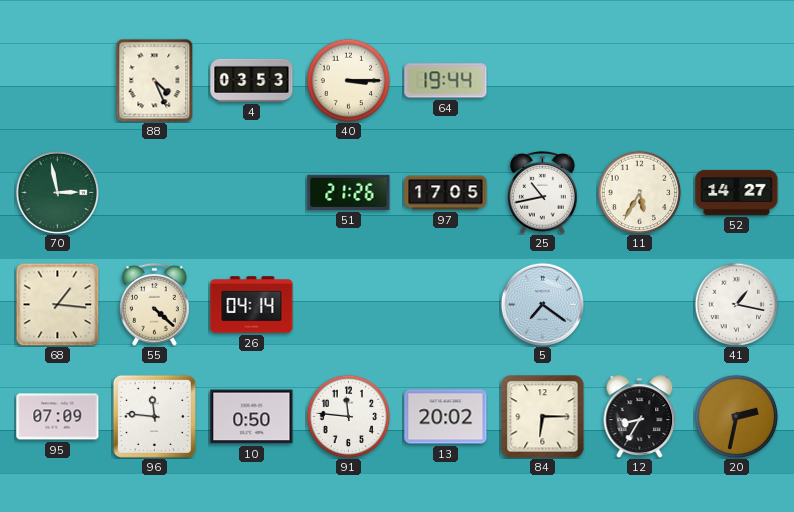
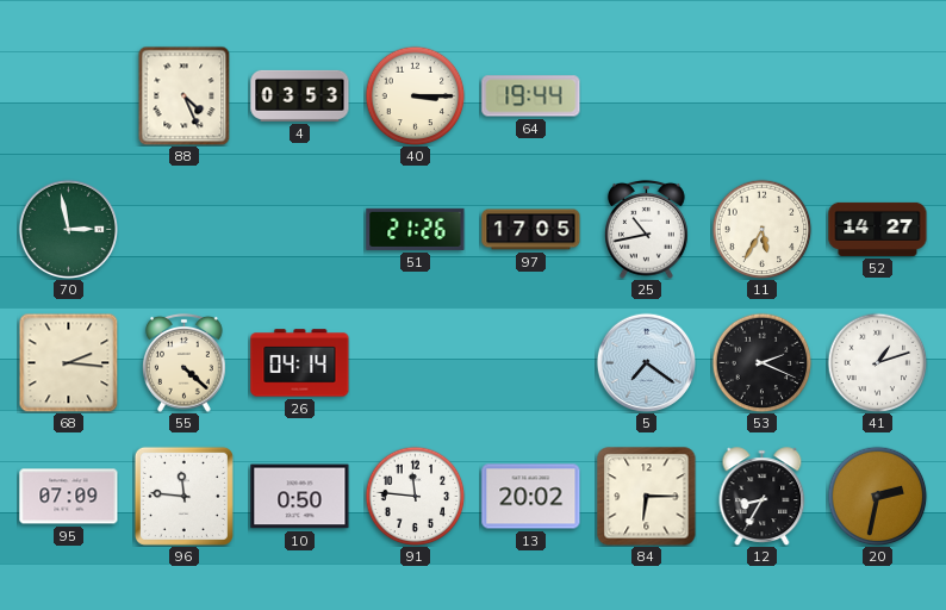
68: 1:16 -> 2:16 (68, 362)
53: none -> 2:19 (761, 362)
41: 1:17 -> 1:12 (877, 362)
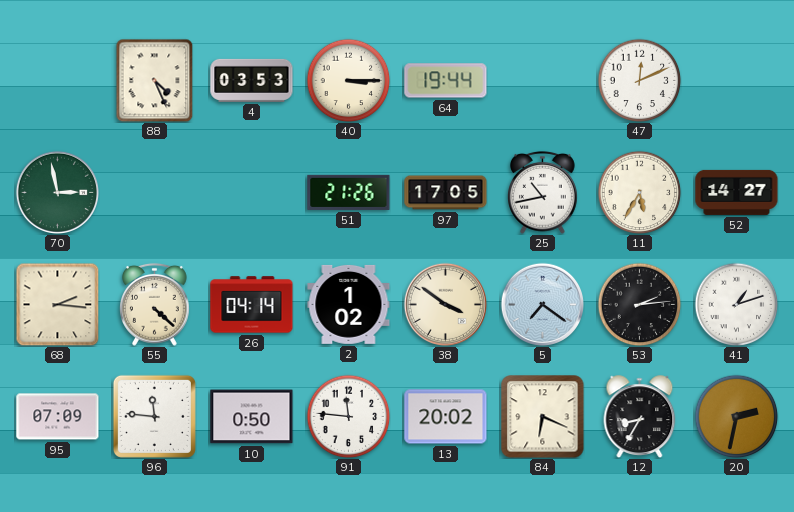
47: none -> 12:11 (639, 80)
2: none -> 1:02 (349, 304)
38: none -> 3:51 (445, 304)
53: 2:19 -> 2:14 (639, 304)
84: 6:15 -> 6:19 (543, 417)
